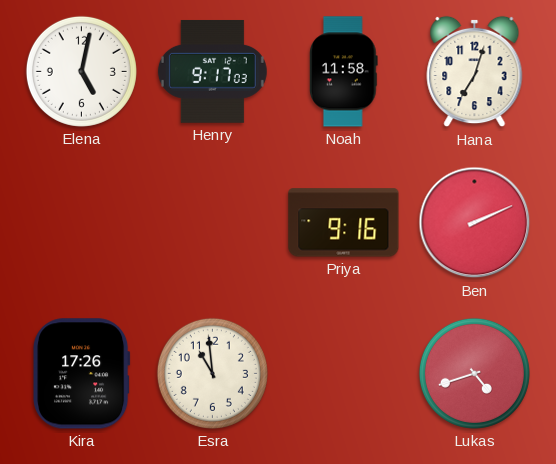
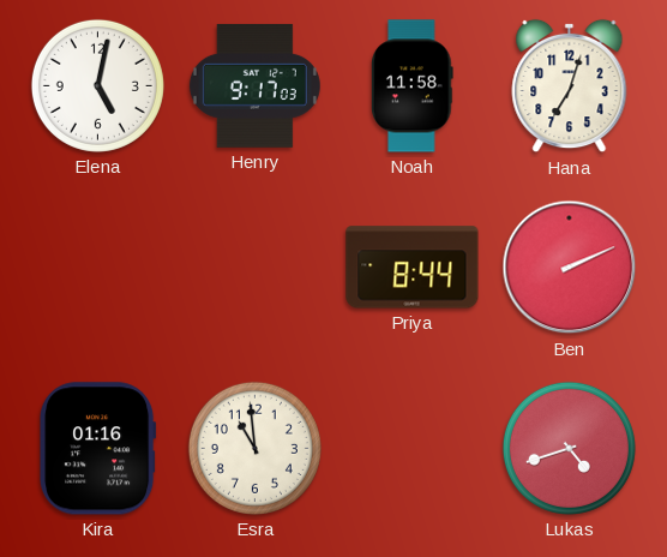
Priya: 9:16 -> 8:44 (413, 268)
Kira: 17:26 -> 01:16 (98, 449)
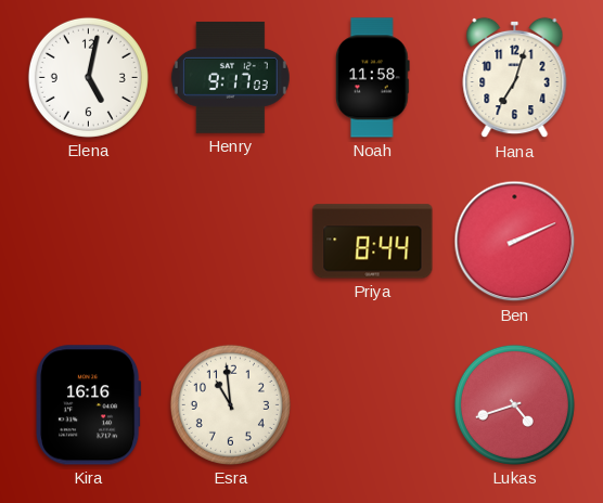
Kira: 01:16 -> 16:16 (89, 405)
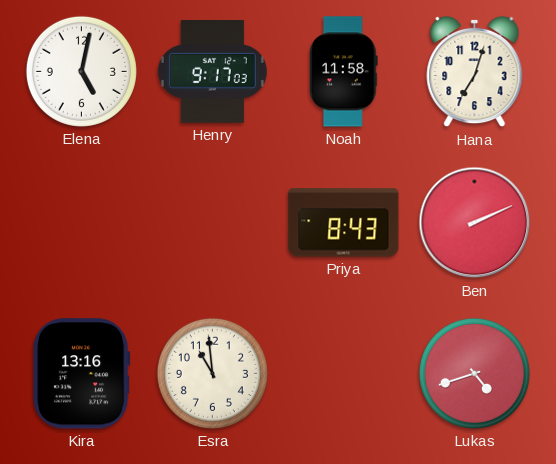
Priya: 8:44 -> 8:43 (344, 223)
Kira: 16:16 -> 13:16 (82, 374)
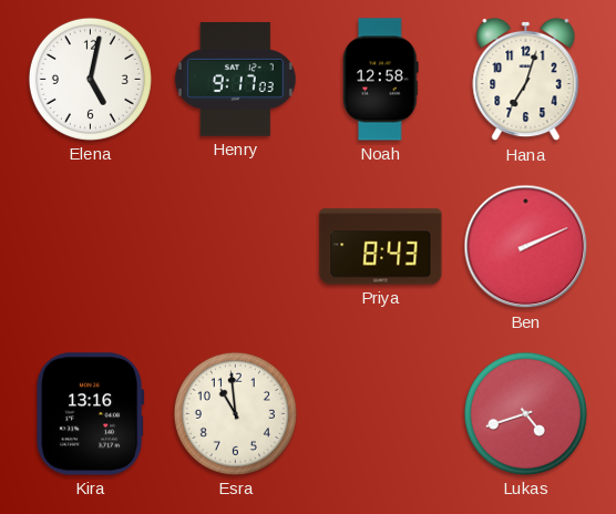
Noah: 11:58 -> 12:58 (381, 80)
